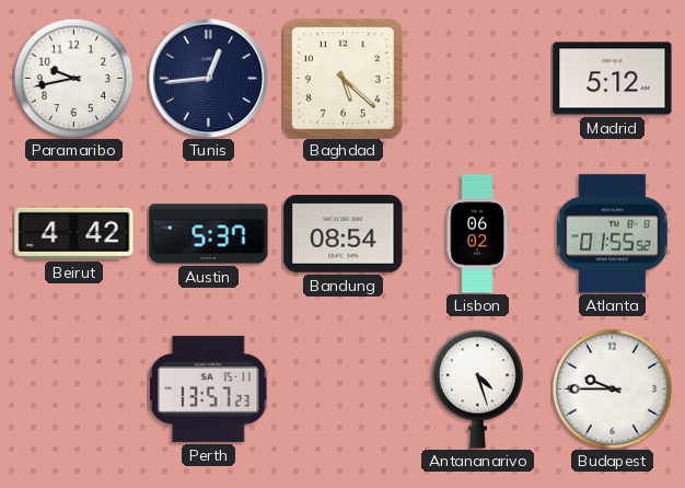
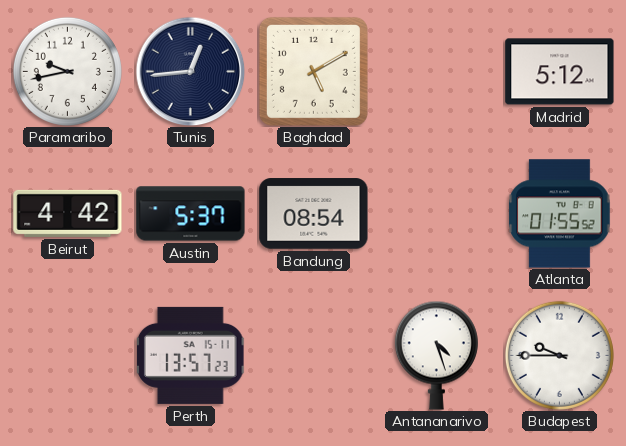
Baghdad: 5:22 -> 5:10 (313, 71)
Lisbon: 06:02 -> none (477, 234)
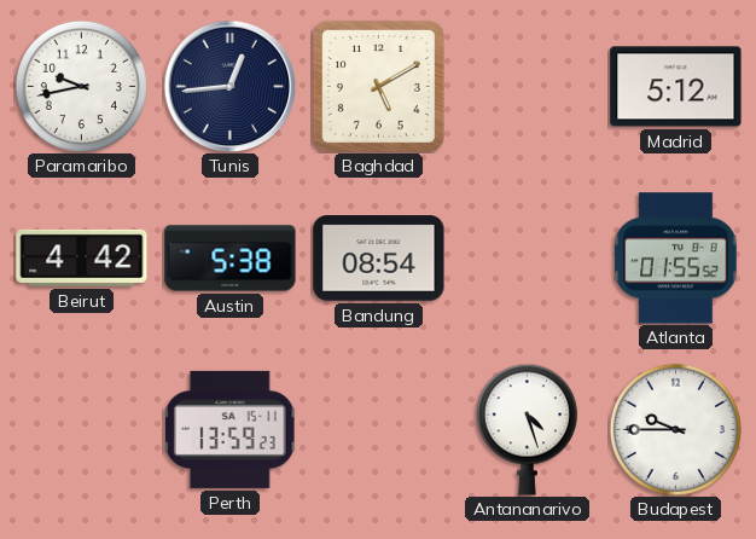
Austin: 5:37 -> 5:38 (231, 259)
Perth: 13:57 -> 13:59 (229, 429)
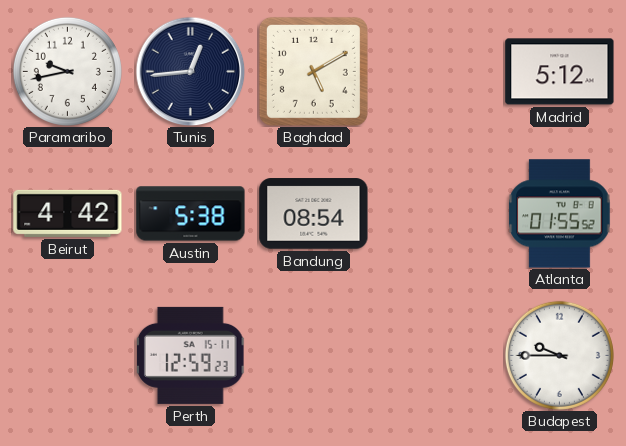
Perth: 13:59 -> 12:59 (190, 355)
Antananarivo: 4:27 -> none (527, 429)
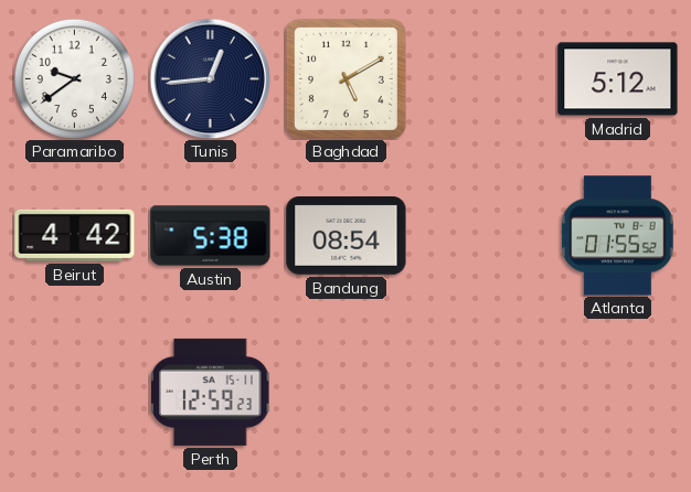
Paramaribo: 9:43 -> 9:39 (74, 78)
Budapest: 9:45 -> none (559, 355)
